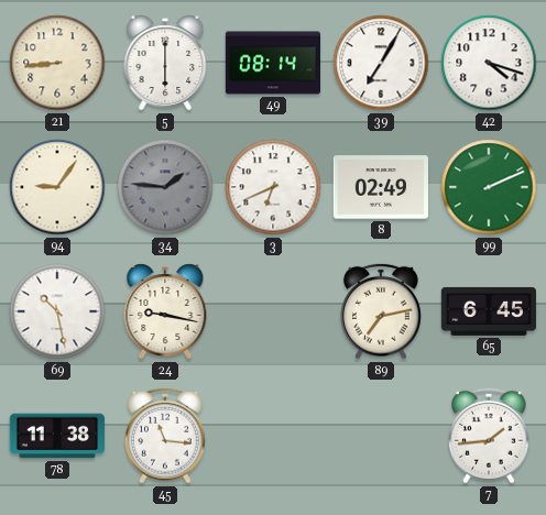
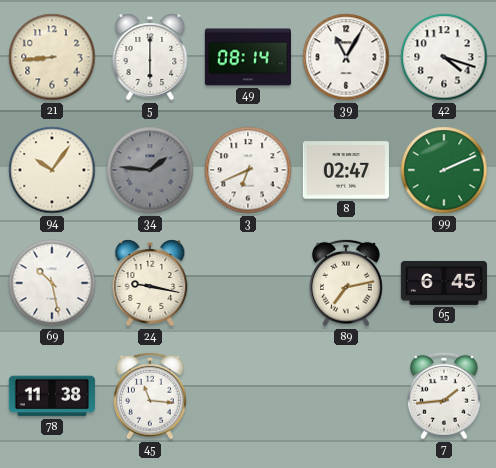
39: 7:05 -> 11:05 (346, 57)
94: 9:06 -> 10:06 (52, 170)
8: 02:49 -> 02:47 (346, 170)
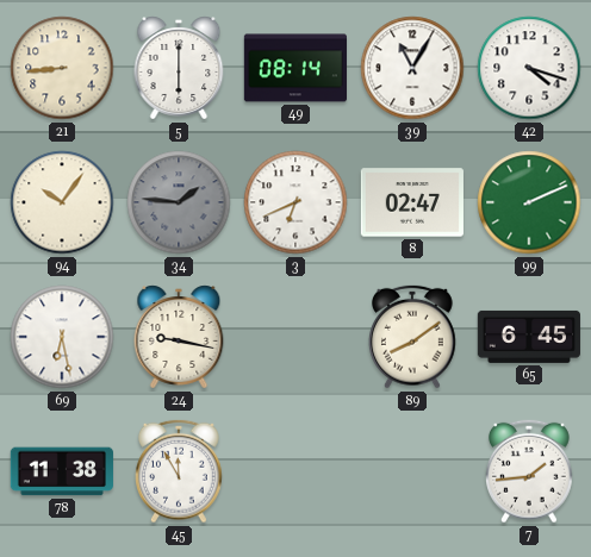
69: 10:28 -> 6:28 (62, 337)
89: 7:13 -> 8:09 (413, 337)
45: 11:16 -> 11:55 (180, 471)
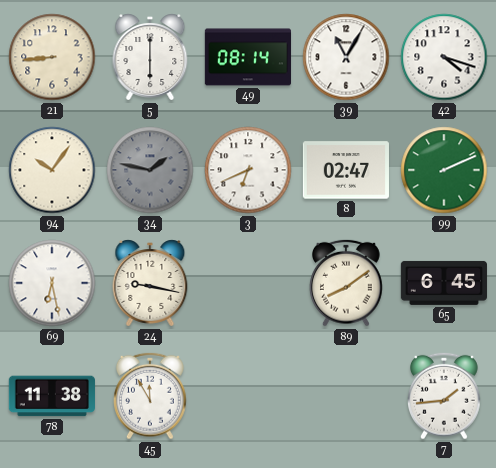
34: 1:46 -> 1:47 (150, 170)
